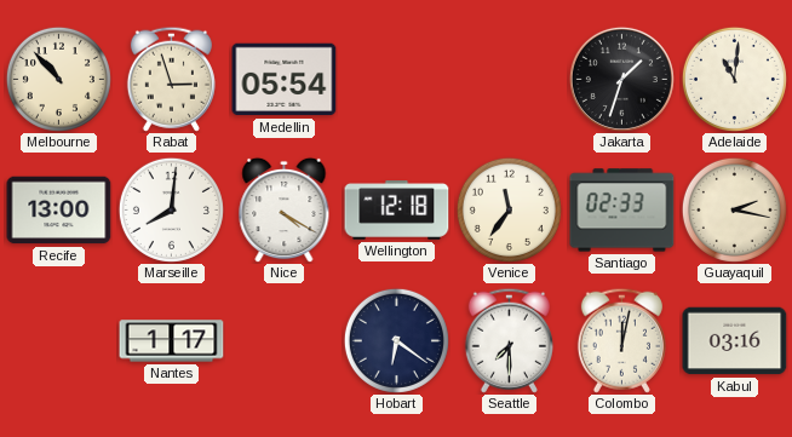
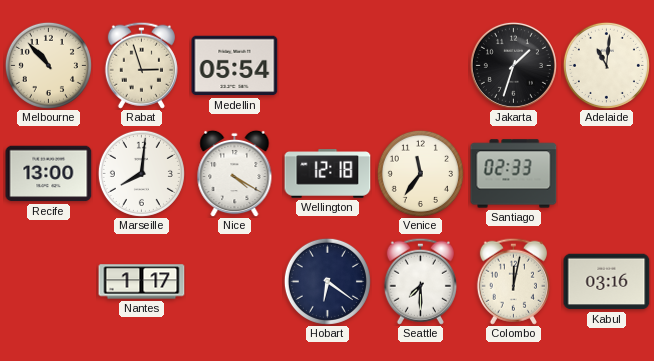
Guayaquil: 2:17 -> none (734, 209)
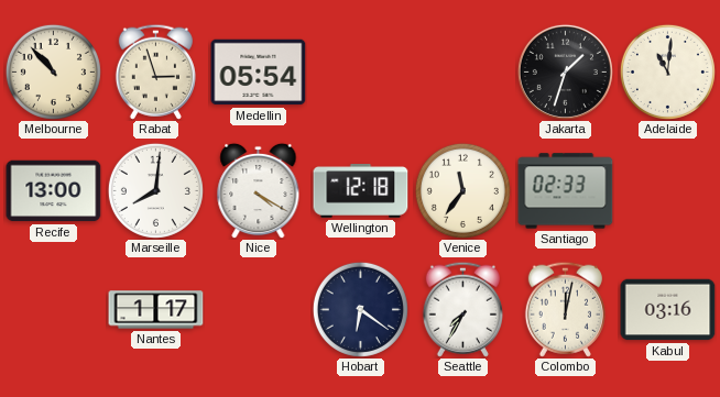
Seattle: 7:30 -> 7:35 (462, 309)
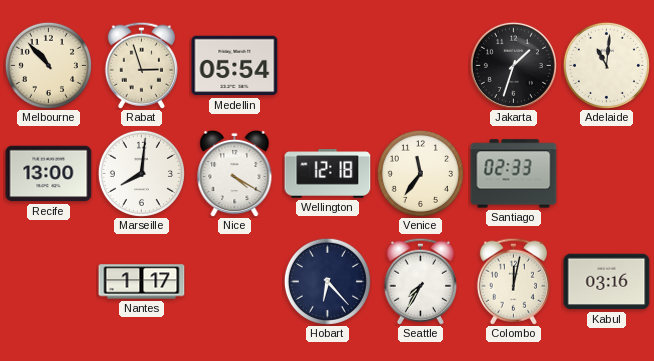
Hobart: 6:21 -> 6:23 (327, 281)
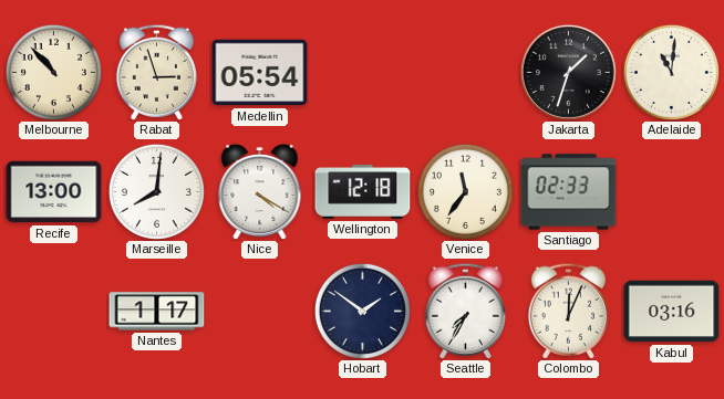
Hobart: 6:23 -> 1:51 (362, 311)
Colombo: 12:02 -> 12:04 (568, 311)
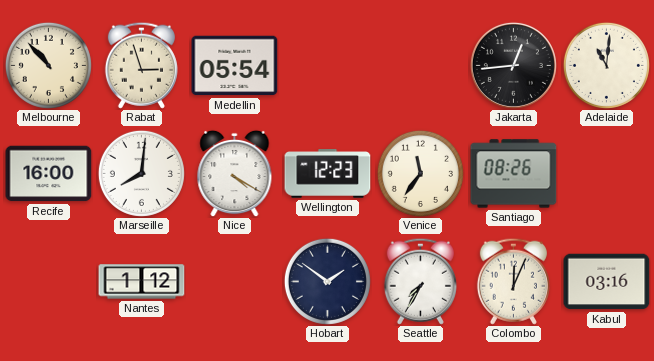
Jakarta: 1:33 -> 12:44 (513, 65)
Recife: 13:00 -> 16:00 (49, 174)
Wellington: 12:18 -> 12:23 (328, 174)
Santiago: 02:33 -> 08:26 (514, 174)
Nantes: 1:17 -> 1:12 (142, 282)
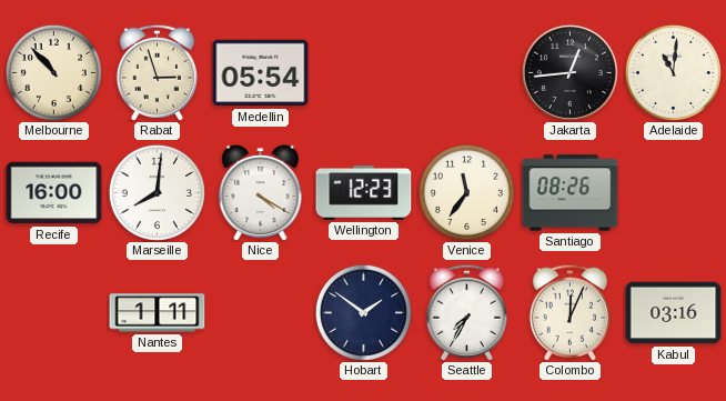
Nantes: 1:12 -> 1:11 (158, 313)
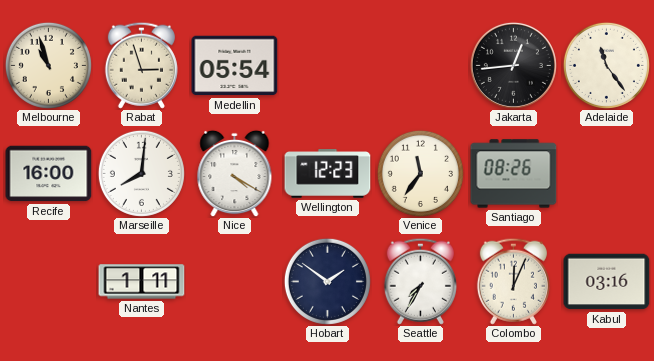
Melbourne: 10:53 -> 10:57 (48, 65)
Adelaide: 11:01 -> 11:24 (606, 65)
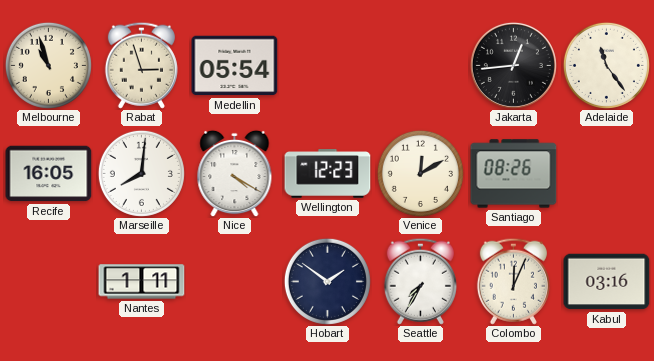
Recife: 16:00 -> 16:05 (49, 174)
Venice: 11:36 -> 12:10 (420, 173)
